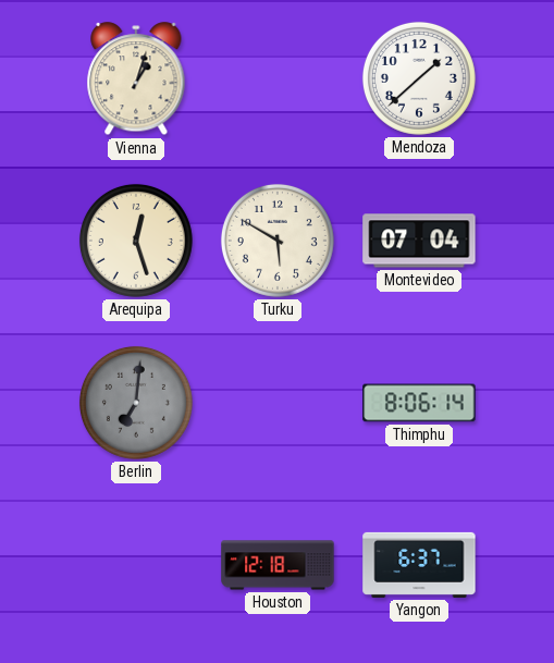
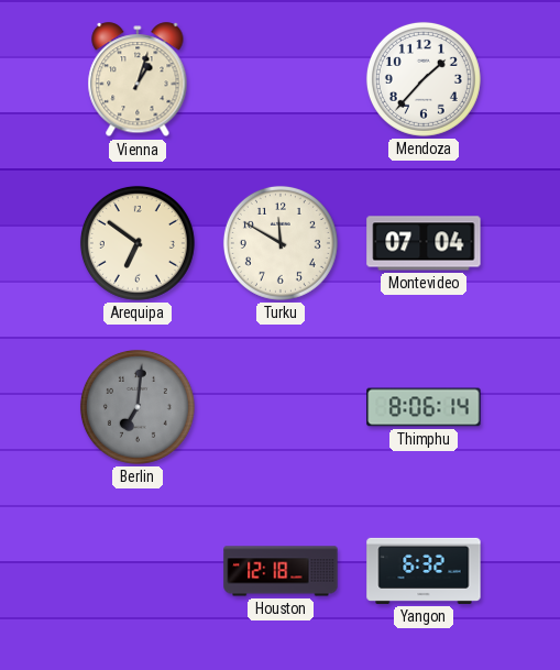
Mendoza: 1:38 -> 1:37 (424, 79)
Arequipa: 12:27 -> 6:51 (138, 243)
Turku: 5:50 -> 11:50 (281, 243)
Yangon: 6:37 -> 6:32 (424, 571)
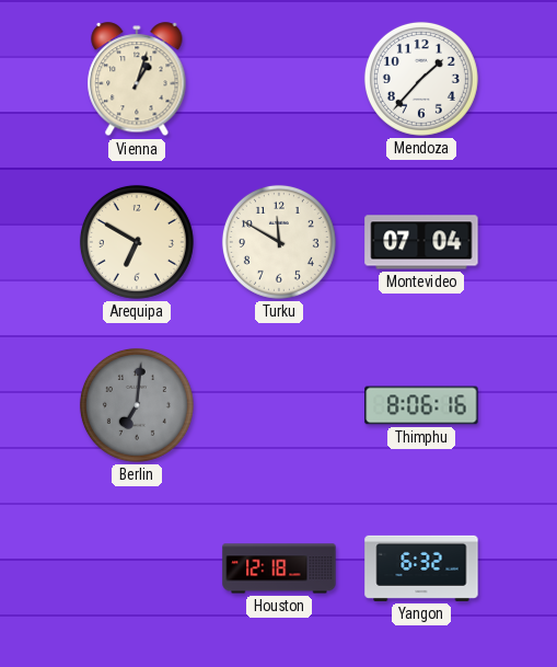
Arequipa: 6:51 -> 6:50 (137, 242)
Thimphu: 8:06:14 -> 8:06:16 (421, 405)
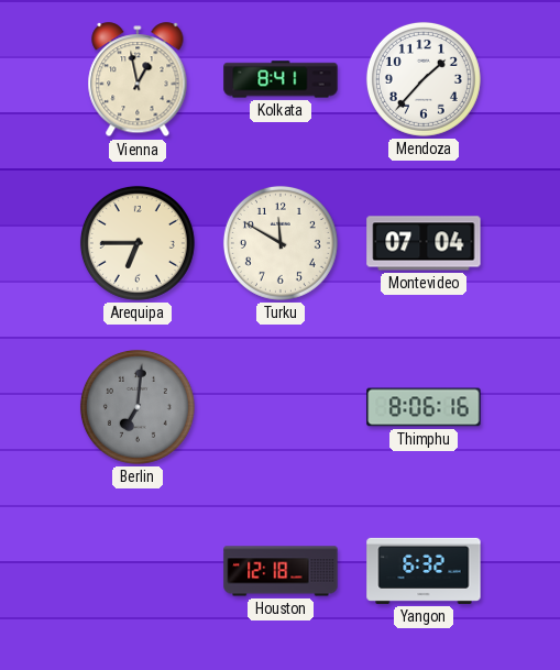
Vienna: 1:03 -> 12:58 (138, 80)
Kolkata: none -> 8:41 (281, 79)
Arequipa: 6:50 -> 6:45 (138, 243)
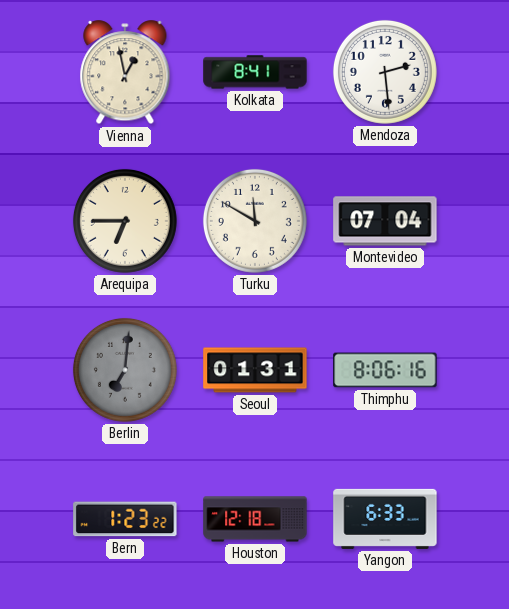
Mendoza: 1:37 -> 2:29 (385, 72)
Seoul: none -> 01:31 (255, 370)
Bern: none -> 1:23 (125, 519)
Yangon: 6:32 -> 6:33 (385, 519)
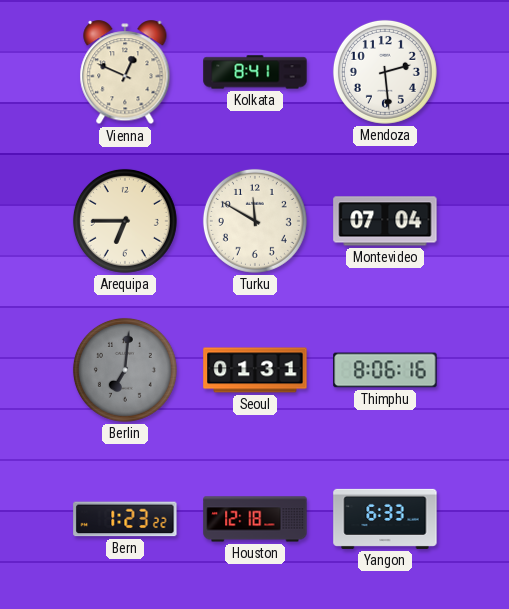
Vienna: 12:58 -> 12:49 (125, 73)
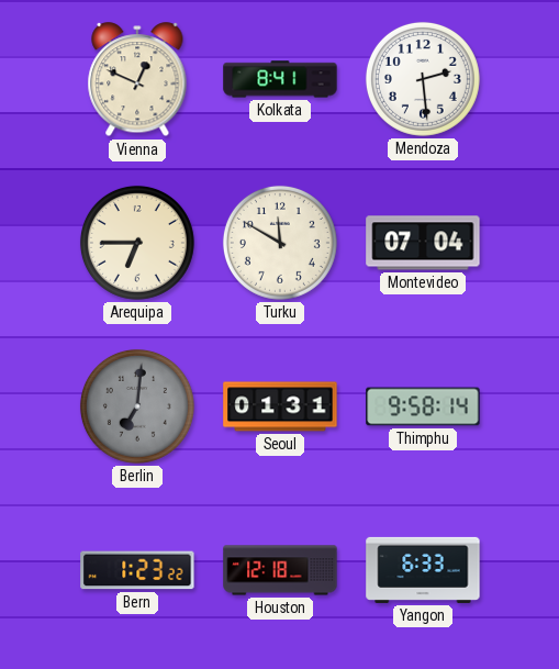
Thimphu: 8:06 -> 9:58 (423, 406)
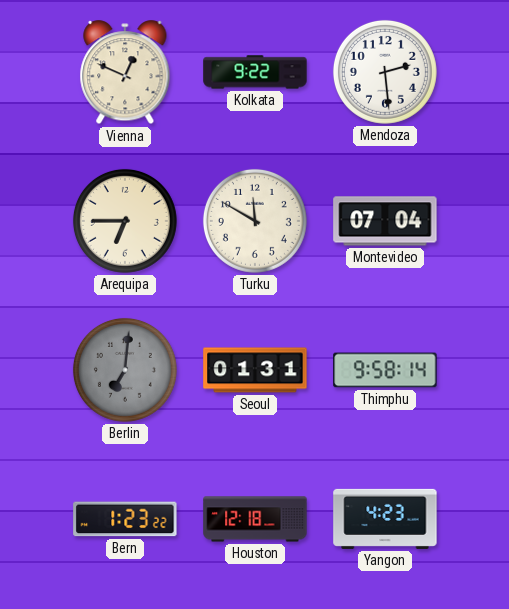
Kolkata: 8:41 -> 9:22 (255, 72)
Yangon: 6:33 -> 4:23 (385, 519)
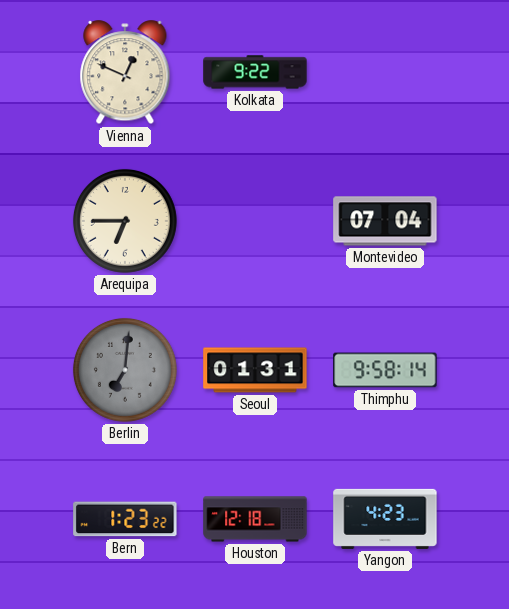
Mendoza: 2:29 -> none (385, 72)
Turku: 11:50 -> none (255, 221)
